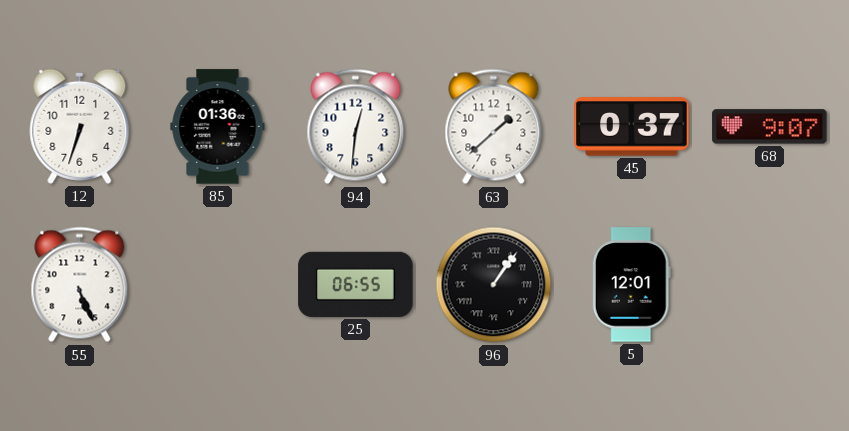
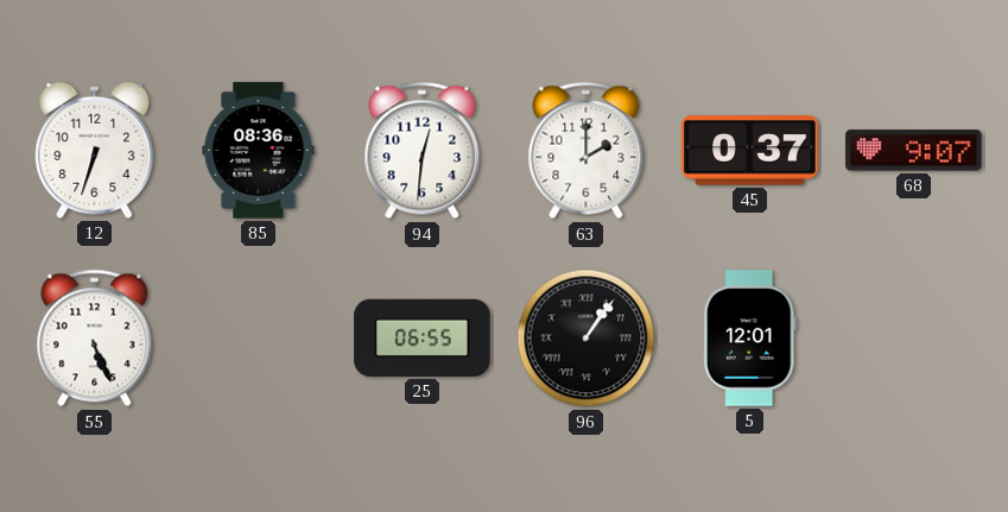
85: 01:36 -> 08:36 (259, 151)
63: 1:38 -> 2:00 (587, 151)
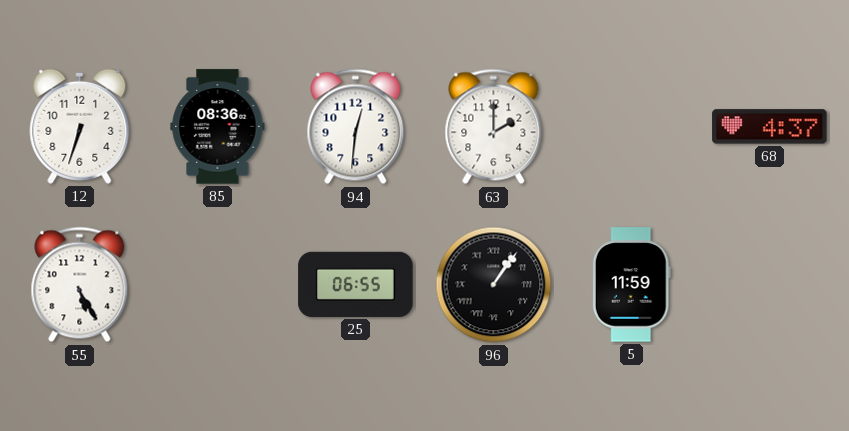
45: 0:37 -> none (750, 151)
68: 9:07 -> 4:37 (770, 127)
55: 5:26 -> 5:25 (80, 285)
5: 12:01 -> 11:59 (631, 285)
